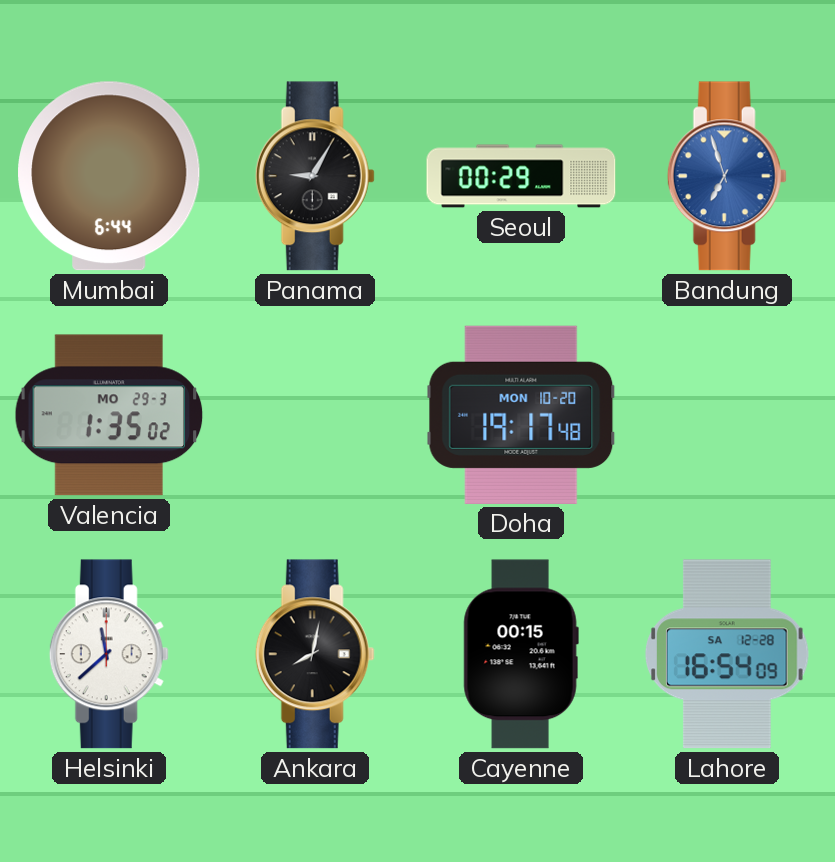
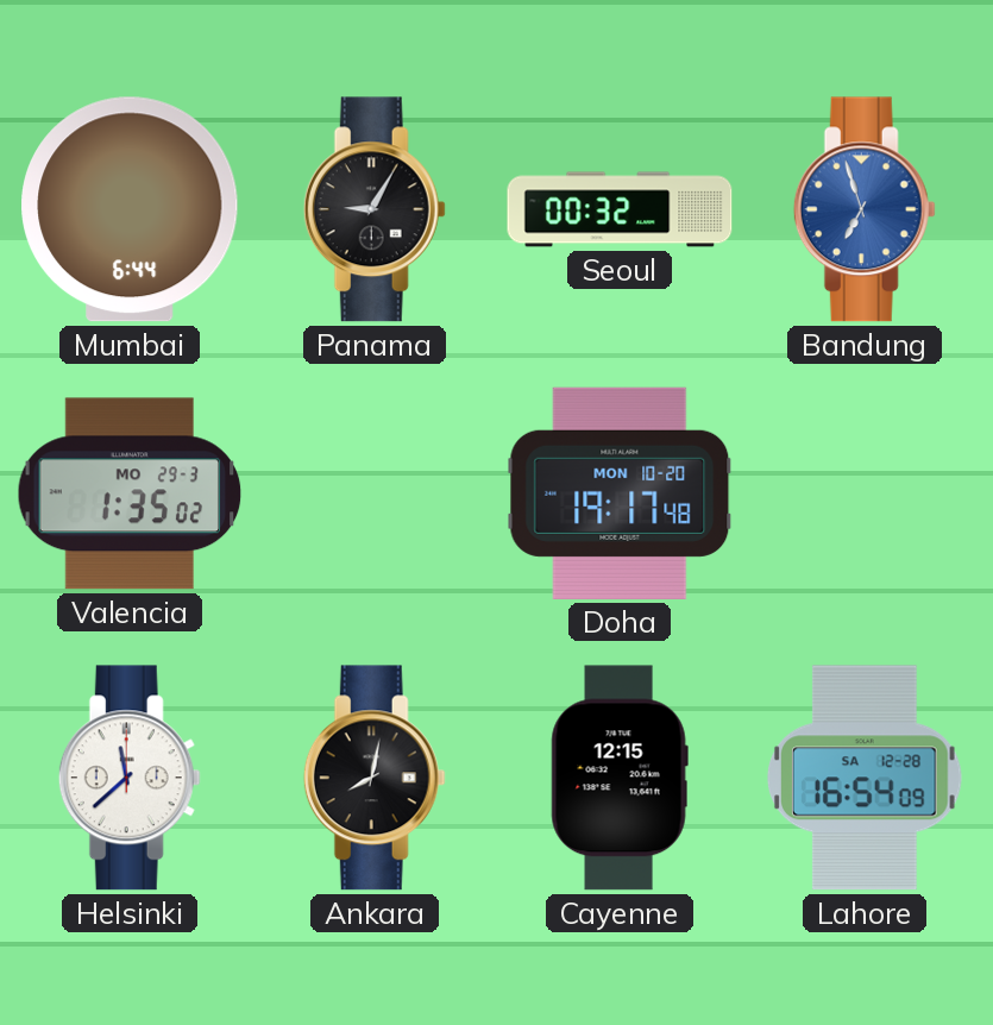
Seoul: 00:29 -> 00:32 (620, 209)
Cayenne: 00:15 -> 12:15 (620, 778)
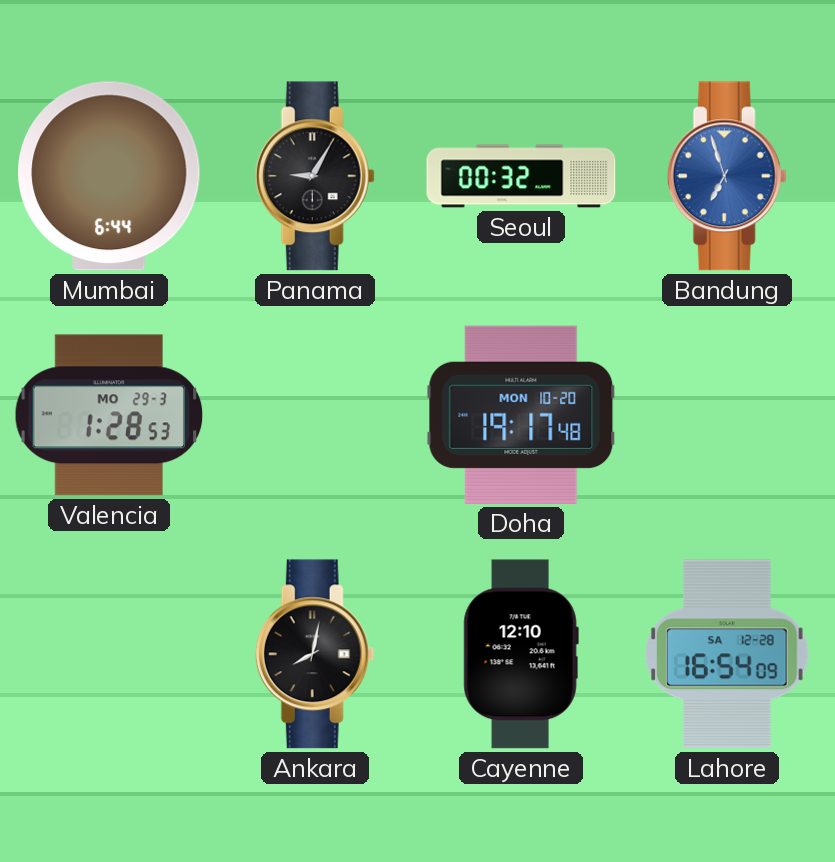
Valencia: 1:35 -> 1:28 (109, 415)
Helsinki: 11:38 -> none (130, 778)
Cayenne: 12:15 -> 12:10 (521, 654)
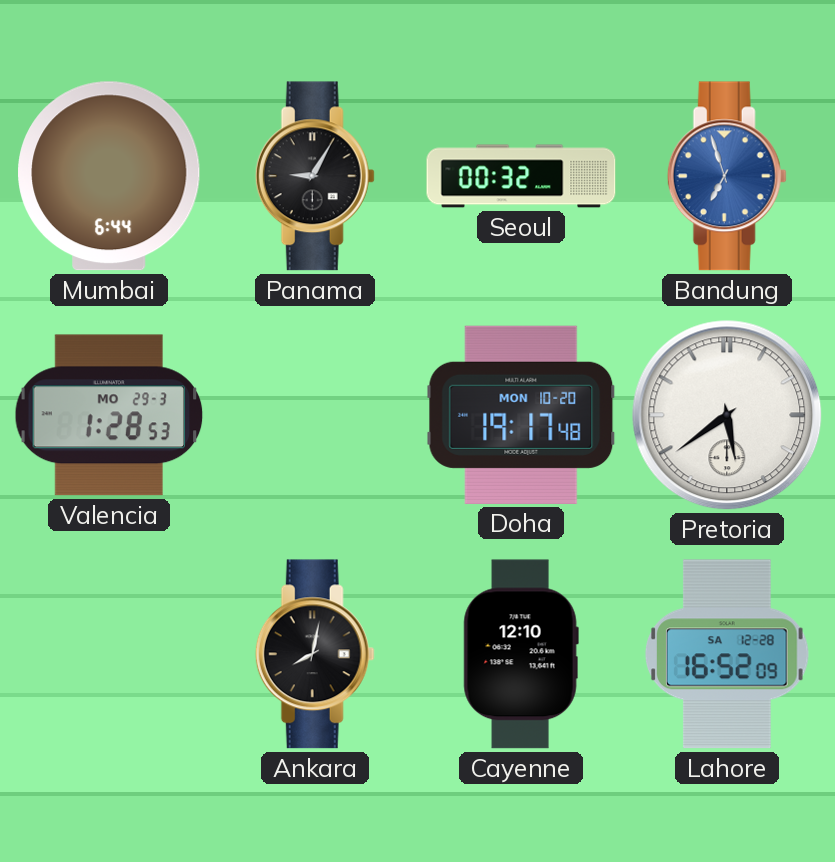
Pretoria: none -> 5:39 (727, 415)
Lahore: 16:54 -> 16:52 (728, 654)
